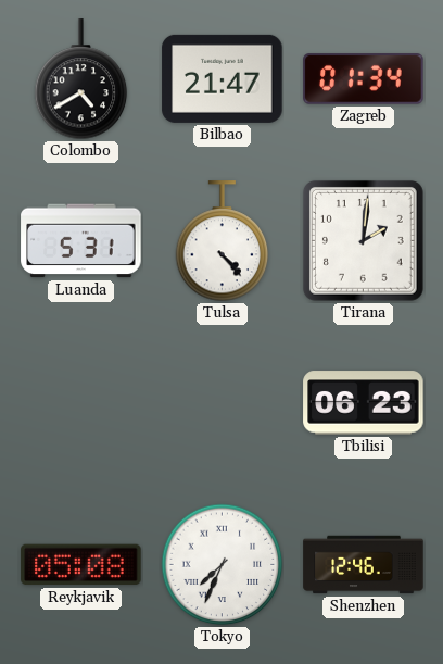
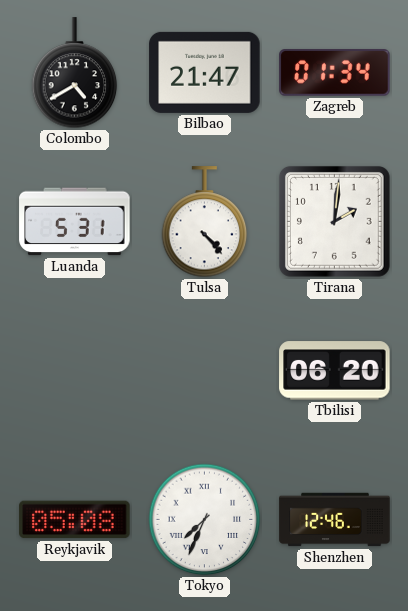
Tbilisi: 06:23 -> 06:20 (335, 371)
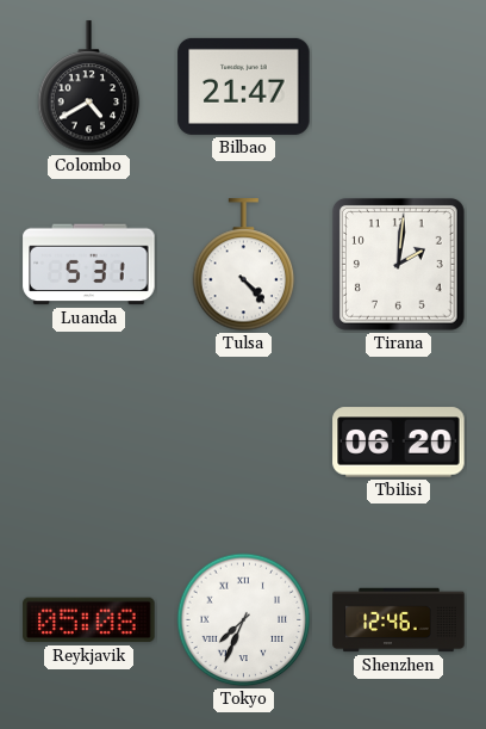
Zagreb: 01:34 -> none (335, 73)
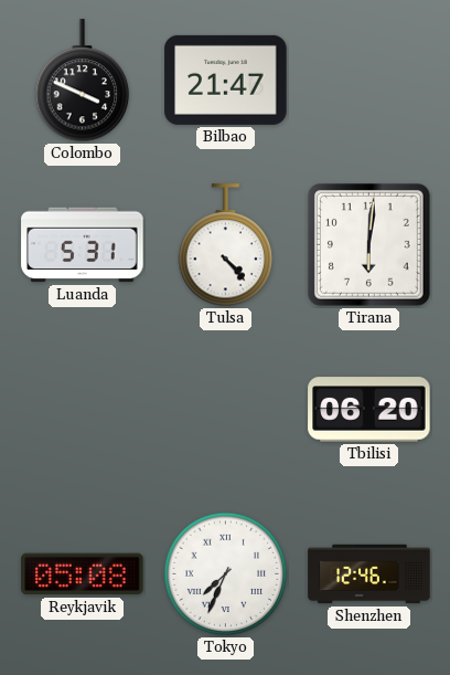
Colombo: 4:40 -> 3:49 (83, 81)
Tirana: 2:01 -> 6:01 (368, 244)
